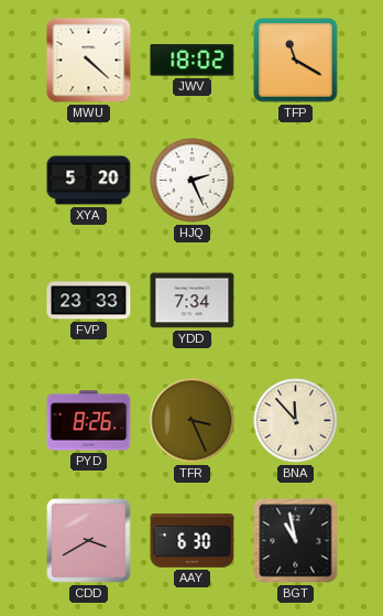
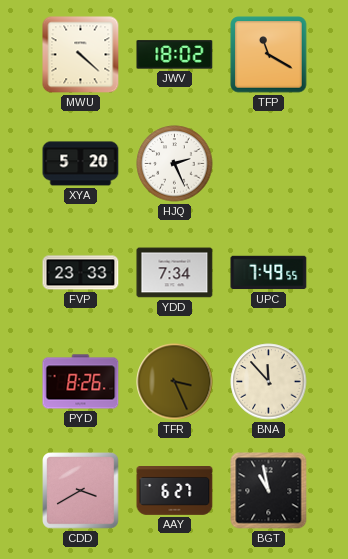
UPC: none -> 7:49 (269, 273)
AAY: 6:30 -> 6:27 (175, 491)
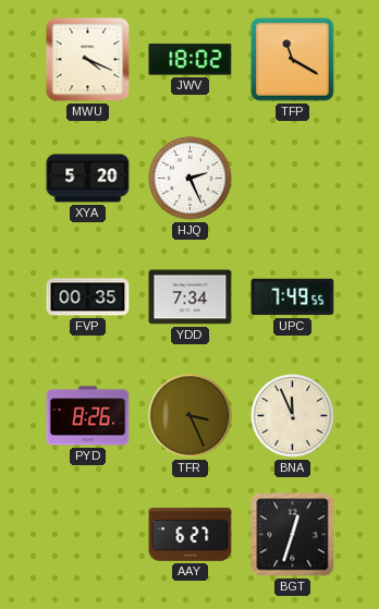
MWU: 4:22 -> 4:19 (88, 60)
FVP: 23:33 -> 00:35 (88, 297)
BNA: 11:53 -> 11:56 (293, 416)
CDD: 3:40 -> none (81, 491)
BGT: 10:58 -> 12:33 (293, 535)
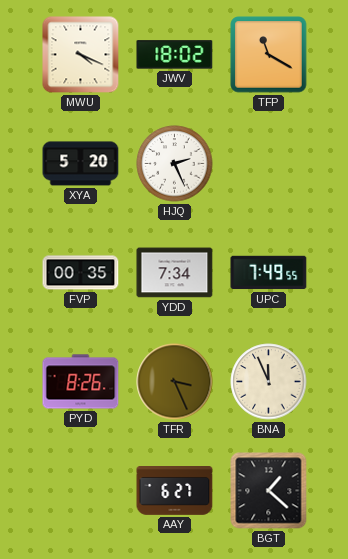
BGT: 12:33 -> 1:22 (269, 491)
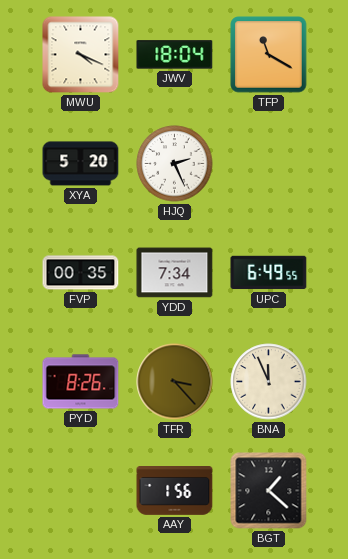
JWV: 18:02 -> 18:04 (175, 55)
UPC: 7:49 -> 6:49 (269, 273)
TFR: 3:26 -> 3:23 (175, 382)
AAY: 6:27 -> 1:56 (175, 491)
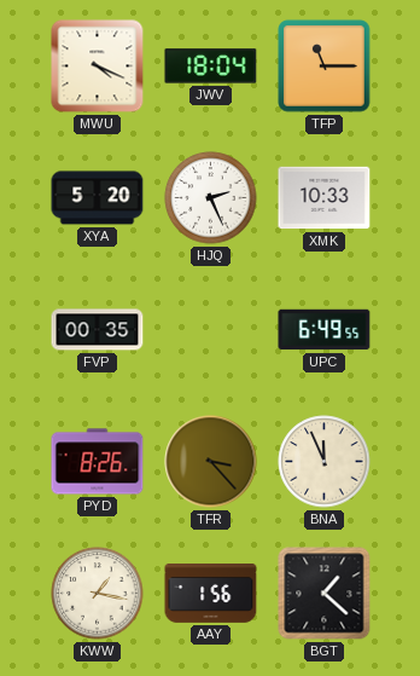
TFP: 11:20 -> 11:15 (325, 67)
XMK: none -> 10:33 (325, 198)
YDD: 7:34 -> none (175, 273)
KWW: none -> 1:17 (98, 594)
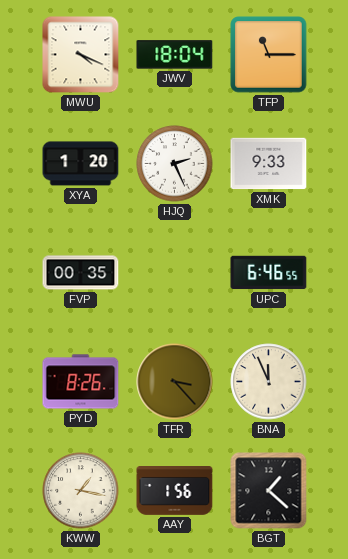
XYA: 5:20 -> 1:20 (81, 164)
XMK: 10:33 -> 9:33 (269, 164)
UPC: 6:49 -> 6:46 (269, 273)
